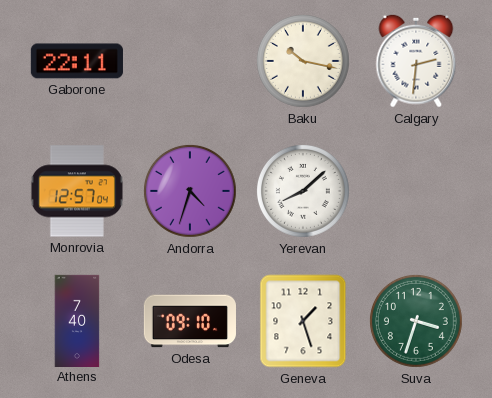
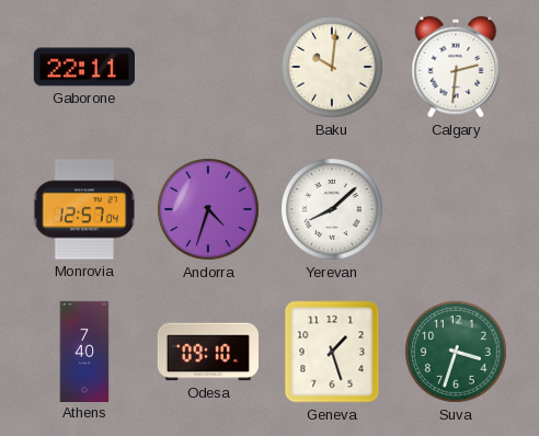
Baku: 10:17 -> 10:01 (332, 67)
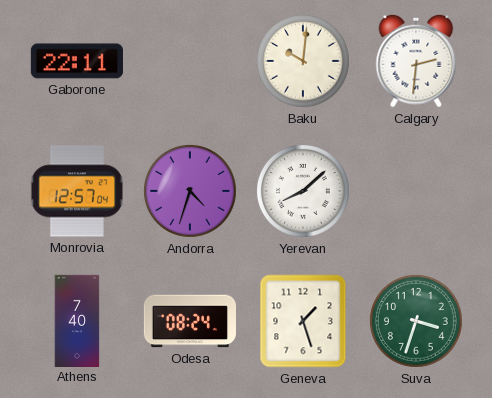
Odesa: 09:10 -> 08:24 (190, 321)
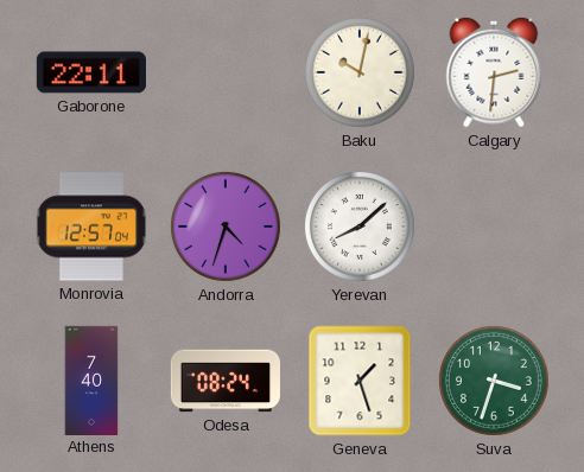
Baku: 10:01 -> 10:02 (360, 72)
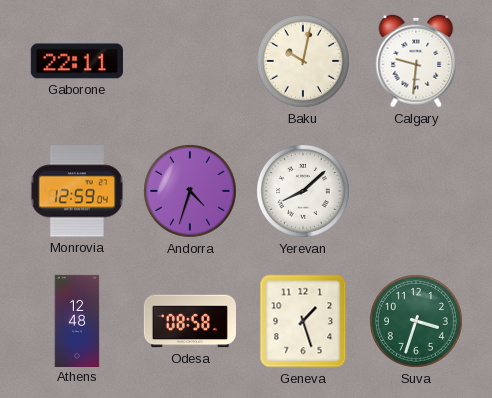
Calgary: 2:31 -> 9:31 (416, 61)
Monrovia: 12:57 -> 12:59 (77, 191)
Athens: 7:40 -> 12:48 (77, 320)
Odesa: 08:24 -> 08:58 (190, 321)
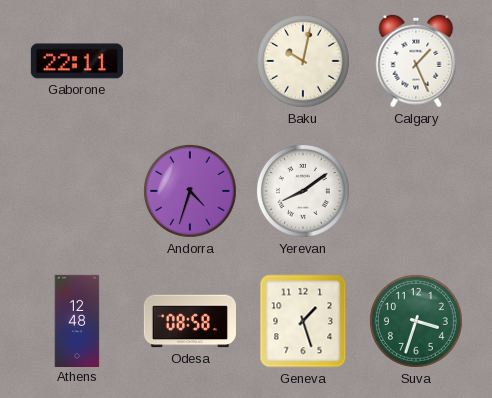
Calgary: 9:31 -> 1:26 (416, 61)
Monrovia: 12:59 -> none (77, 191)
Yerevan: 8:08 -> 8:09 (303, 191)
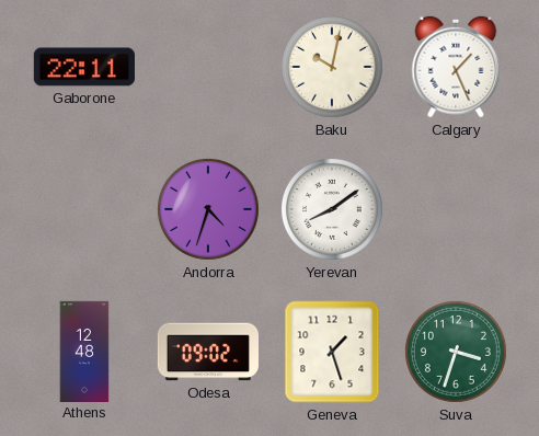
Odesa: 08:58 -> 09:02 (208, 352)
